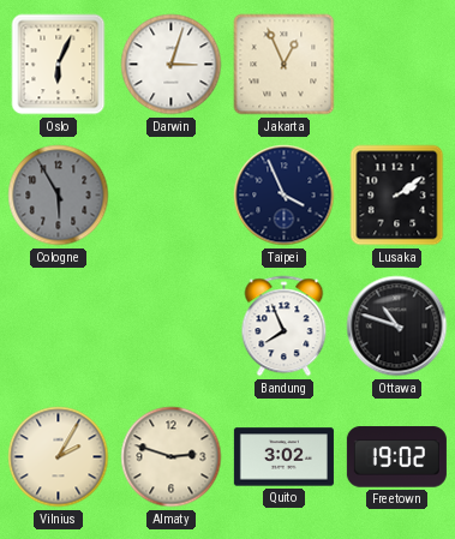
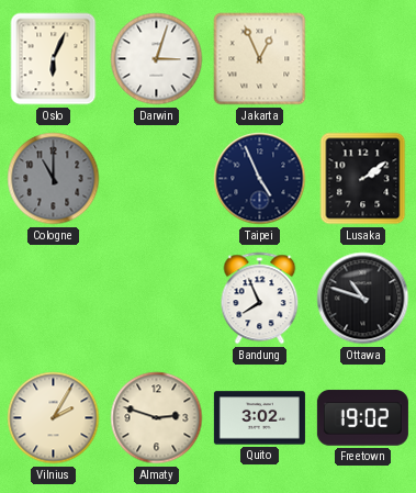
Cologne: 5:55 -> 11:00 (54, 179)
Taipei: 3:56 -> 4:56 (260, 179)
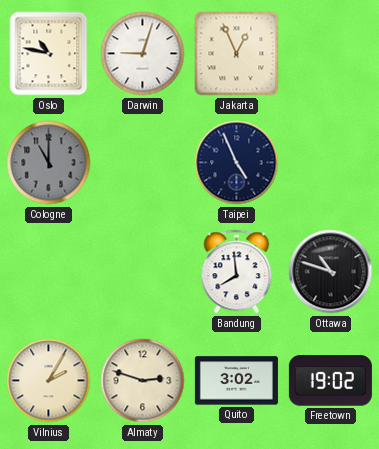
Oslo: 6:04 -> 10:47 (49, 54)
Darwin: 3:03 -> 9:03 (143, 54)
Lusaka: 2:09 -> none (363, 179)
Bandung: 7:56 -> 7:59 (237, 272)
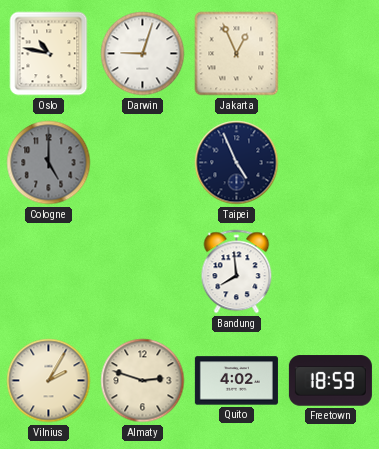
Cologne: 11:00 -> 5:00 (49, 163)
Ottawa: 10:48 -> none (331, 272)
Quito: 3:02 -> 4:02 (236, 381)
Freetown: 19:02 -> 18:59 (330, 381)
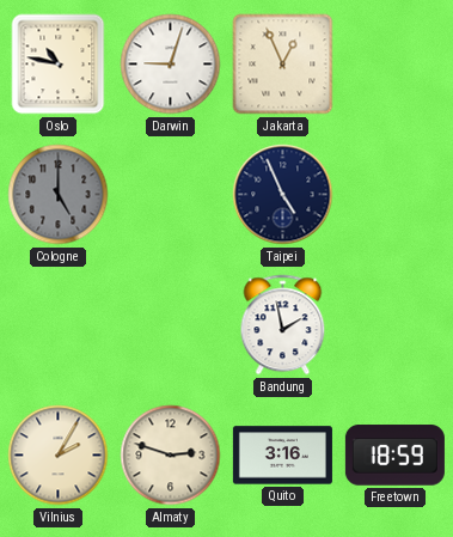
Bandung: 7:59 -> 1:58 (283, 325)
Quito: 4:02 -> 3:16 (282, 456)
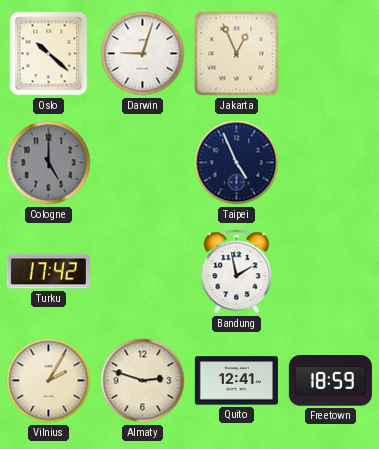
Oslo: 10:47 -> 10:22 (49, 54)
Turku: none -> 17:42 (48, 272)
Quito: 3:16 -> 12:41 (236, 381)
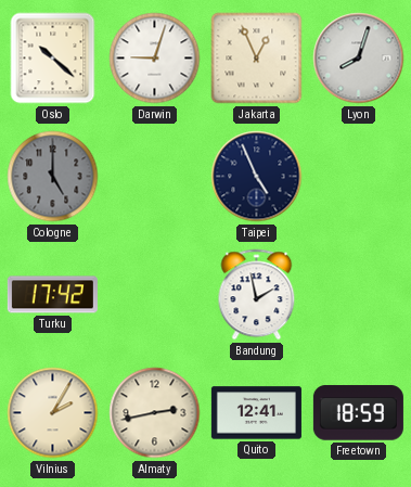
Lyon: none -> 8:03 (359, 59)
Almaty: 2:48 -> 2:43 (155, 413)
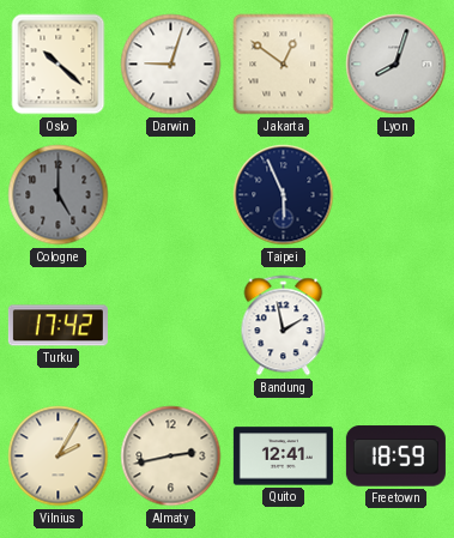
Jakarta: 12:56 -> 12:51 (284, 65)
Taipei: 4:56 -> 5:56 (284, 195)
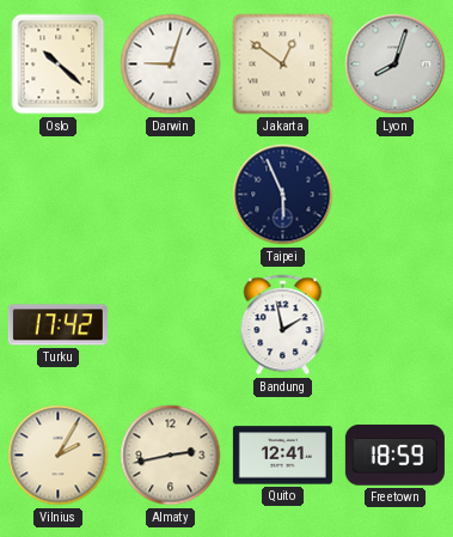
Cologne: 5:00 -> none (59, 195)
